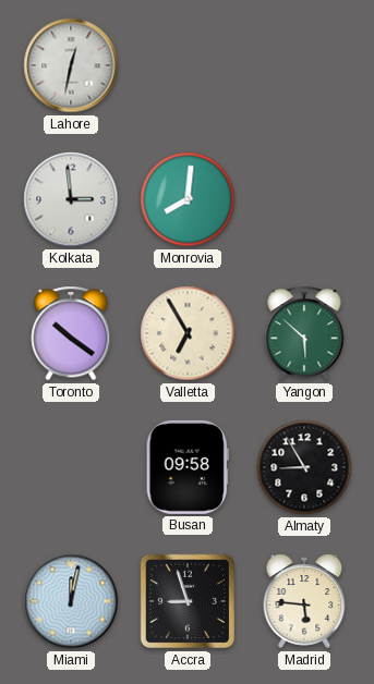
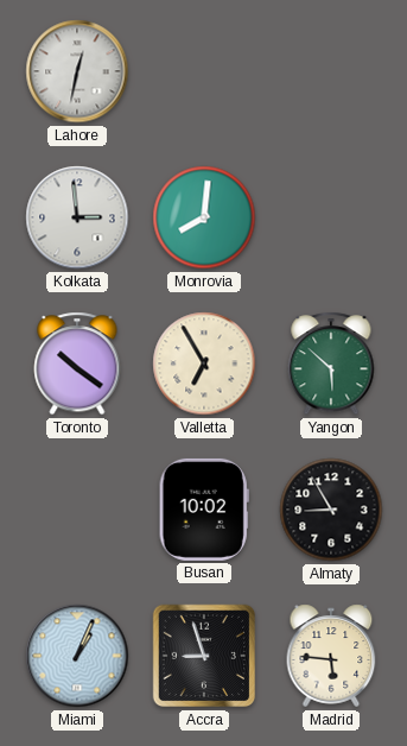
Busan: 09:58 -> 10:02 (204, 510)
Miami: 12:02 -> 1:04 (77, 656)
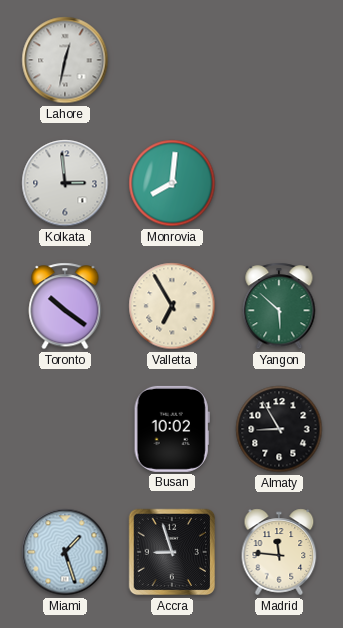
Miami: 1:04 -> 1:27 (65, 552)
Madrid: 5:46 -> 11:46 (279, 552)
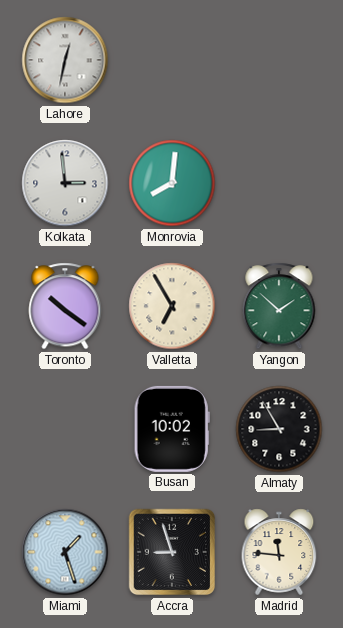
Yangon: 5:52 -> 1:52 (279, 306)
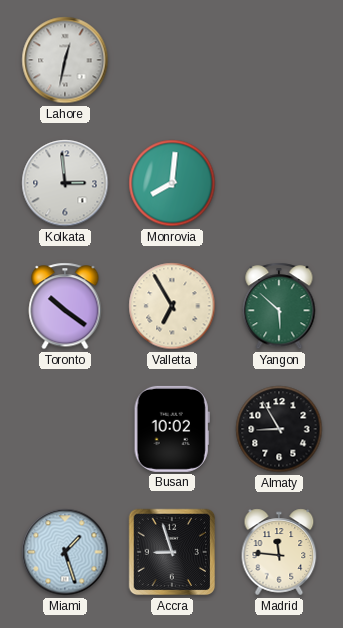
Yangon: 1:52 -> 5:52 (279, 306)
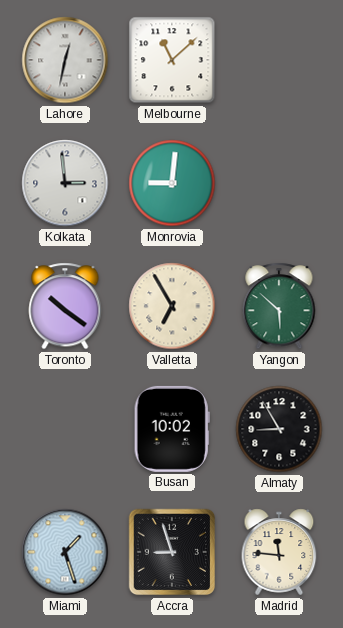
Melbourne: none -> 11:08 (172, 60)
Monrovia: 8:01 -> 9:01 (172, 183)
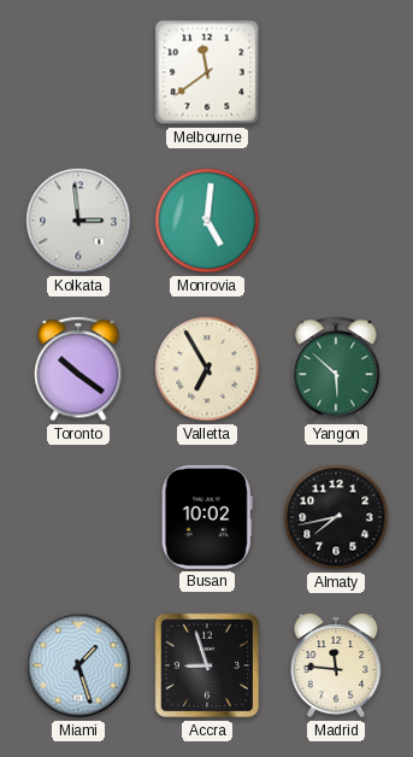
Lahore: 12:32 -> none (65, 60)
Melbourne: 11:08 -> 11:39 (207, 72)
Monrovia: 9:01 -> 5:01 (207, 221)
Almaty: 8:55 -> 7:43 (336, 517)
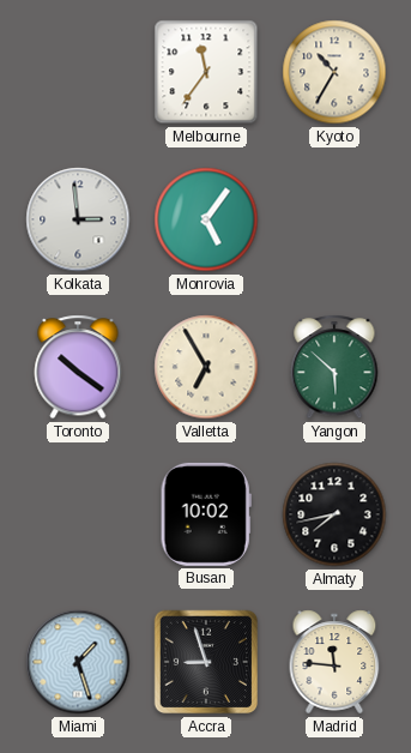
Melbourne: 11:39 -> 11:36 (206, 72)
Kyoto: none -> 10:35 (334, 72)
Monrovia: 5:01 -> 5:06 (206, 219)
